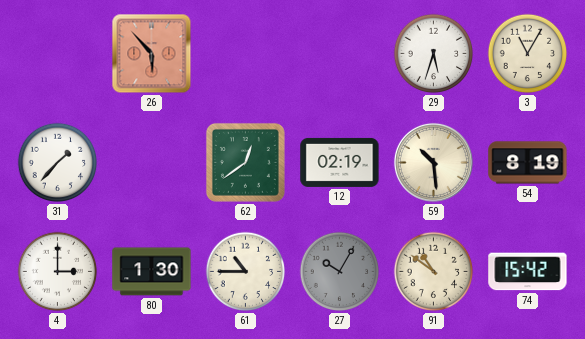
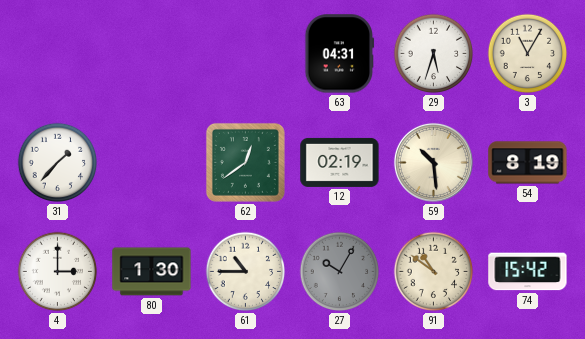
26: 5:53 -> none (152, 54)
63: none -> 04:31 (340, 54)
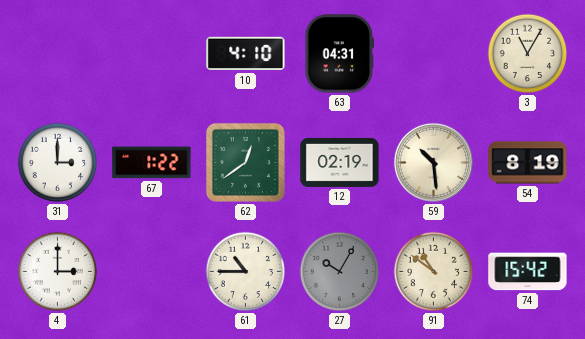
10: none -> 4:10 (246, 54)
29: 5:33 -> none (434, 54)
31: 1:37 -> 3:00 (58, 163)
67: none -> 1:22 (152, 163)
80: 1:30 -> none (152, 272)
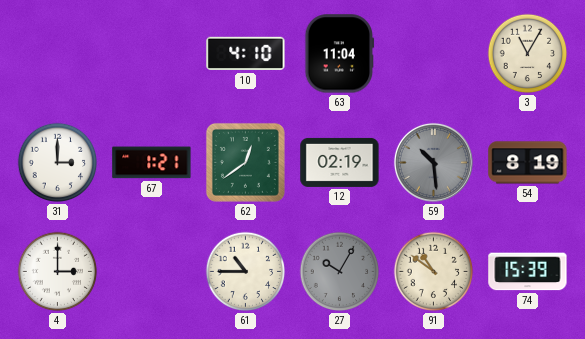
63: 04:31 -> 11:04 (340, 54)
67: 1:22 -> 1:21 (152, 163)
59 dial: cream -> grey (433, 162)
74: 15:42 -> 15:39 (528, 272)
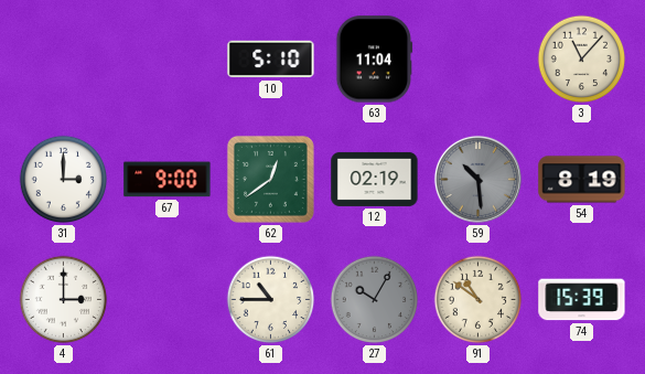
10: 4:10 -> 5:10 (271, 60)
3: 11:05 -> 11:07 (582, 60)
67: 1:21 -> 9:00 (168, 180)
